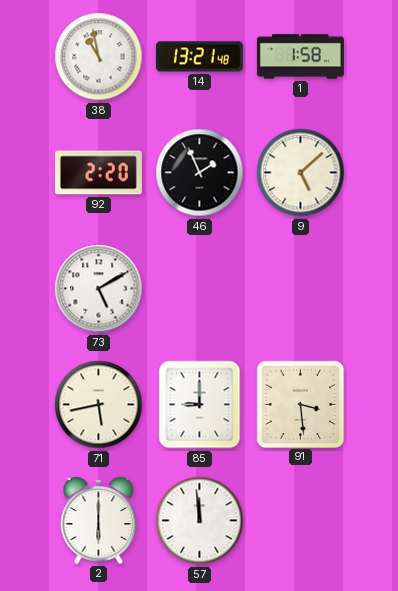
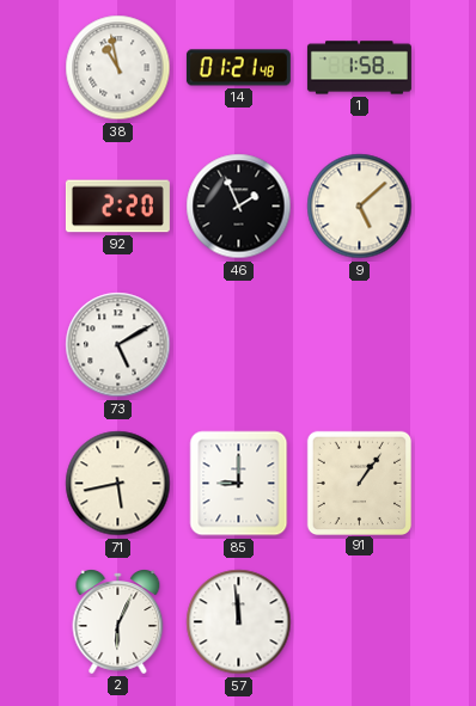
14: 13:21 -> 01:21 (238, 68)
91: 3:29 -> 1:06 (359, 483)
2: 6:00 -> 6:04 (118, 622)
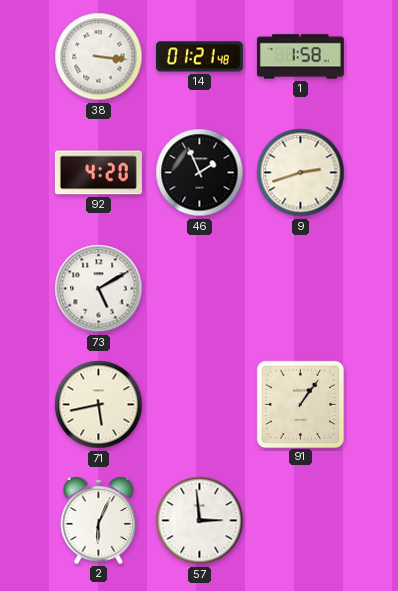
38: 10:58 -> 3:16 (99, 57)
92: 2:20 -> 4:20 (98, 173)
9: 5:08 -> 2:42 (301, 173)
85: 9:00 -> none (239, 484)
57: 11:59 -> 2:59 (200, 521)
